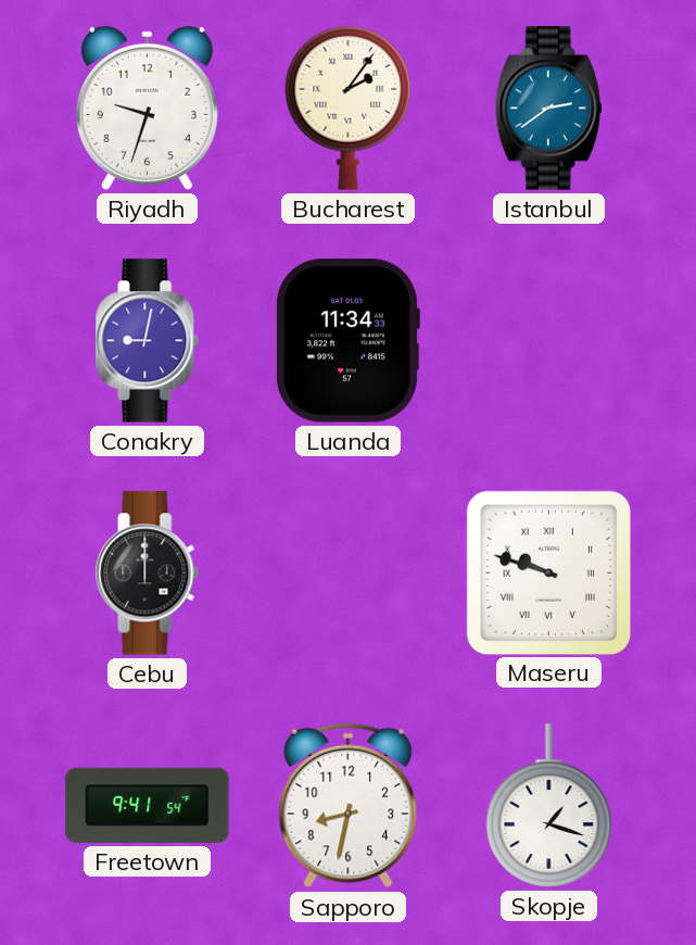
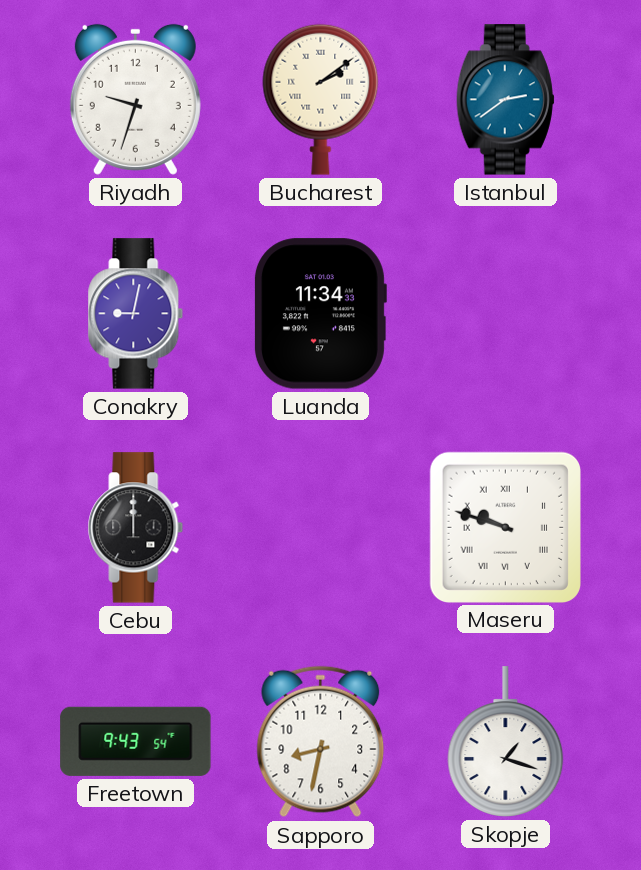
Bucharest: 2:06 -> 2:09 (321, 99)
Freetown: 9:41 -> 9:43 (136, 741)
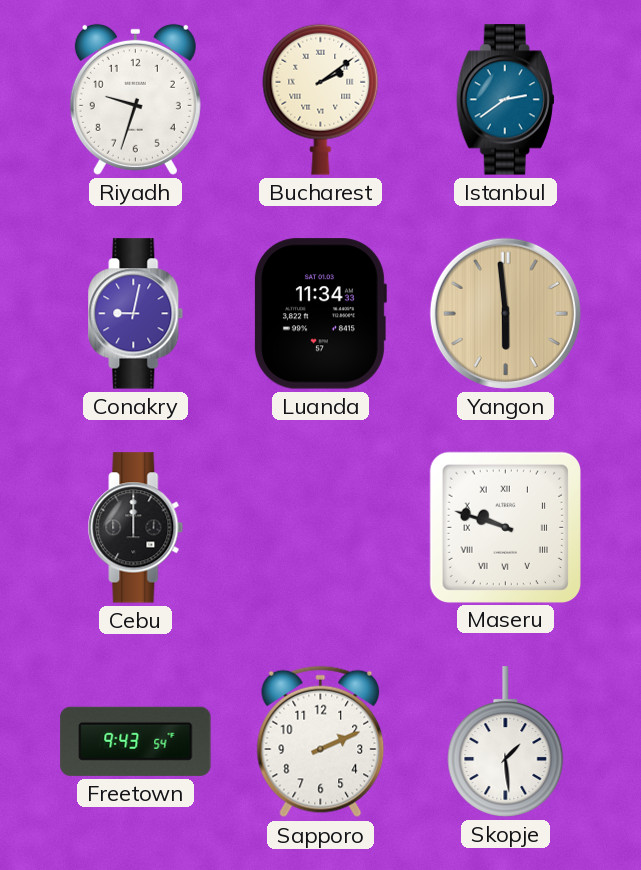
Yangon: none -> 5:59 (505, 313)
Sapporo: 8:32 -> 2:11 (321, 742)
Skopje: 1:18 -> 1:29 (506, 742)
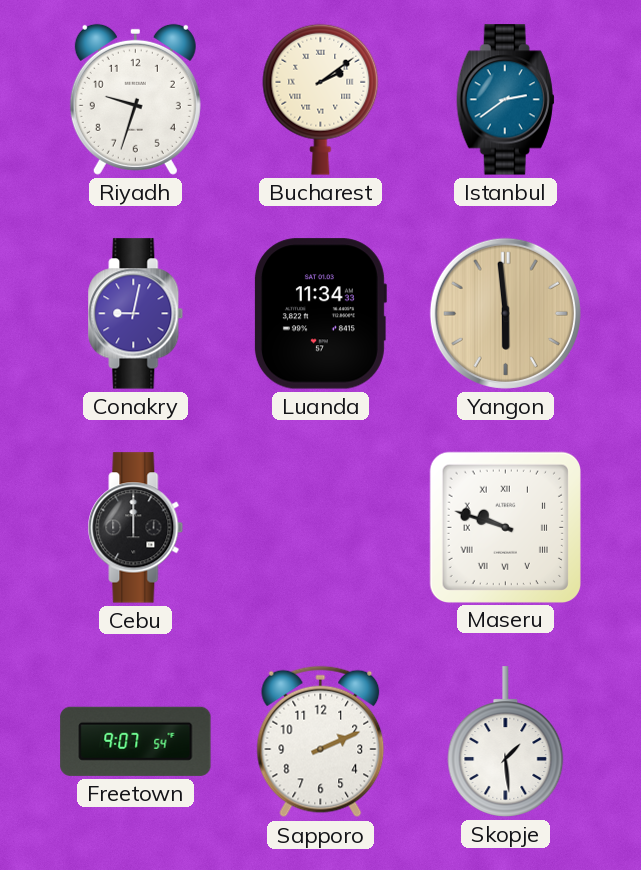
Freetown: 9:43 -> 9:07 (136, 741)
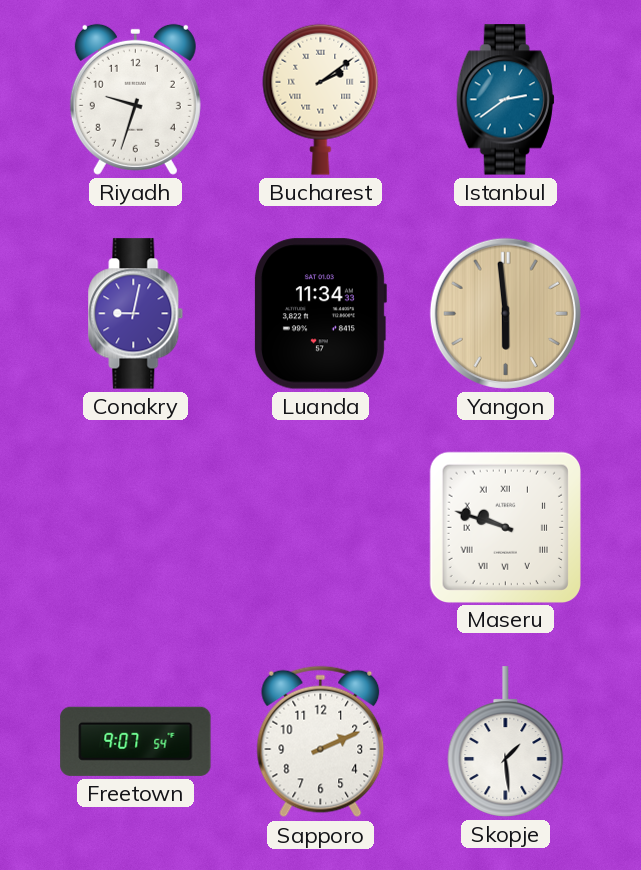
Cebu: 12:00 -> none (136, 528)
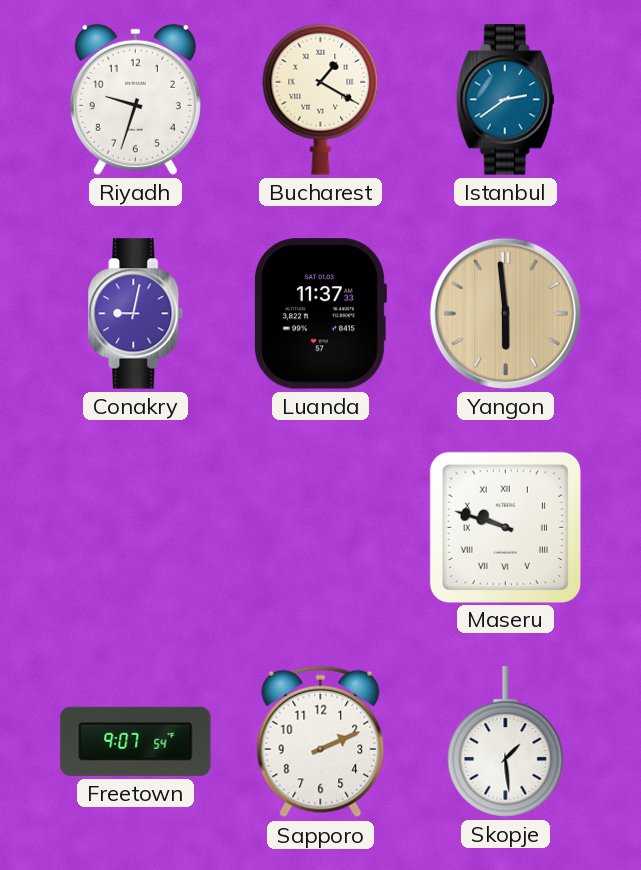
Bucharest: 2:09 -> 1:20 (321, 99)
Luanda: 11:34 -> 11:37 (320, 314)
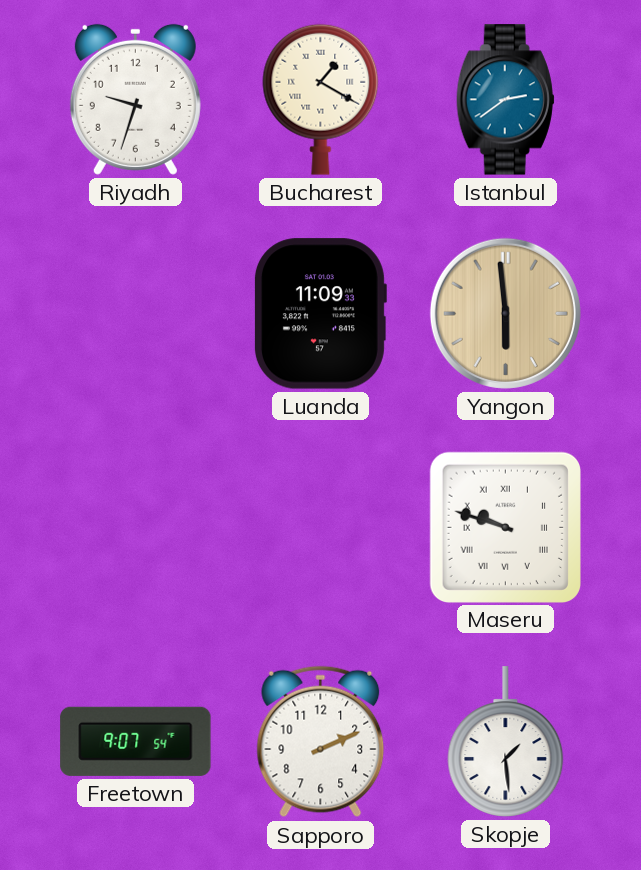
Conakry: 9:02 -> none (136, 314)
Luanda: 11:37 -> 11:09 (320, 314)
